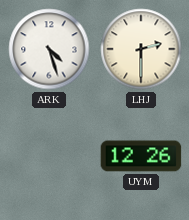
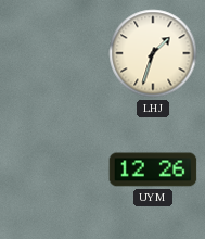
ARK: 4:27 -> none (49, 49)
LHJ: 2:30 -> 1:33 (153, 53)
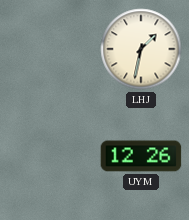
LHJ: 1:33 -> 1:32 (141, 49)
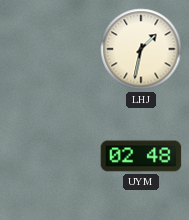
UYM: 12:26 -> 02:48 (141, 156)
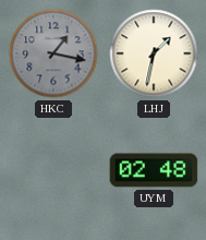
HKC: none -> 1:17 (53, 53)
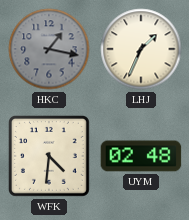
LHJ: 1:32 -> 1:34 (141, 49)
WFK: none -> 4:31 (49, 156)
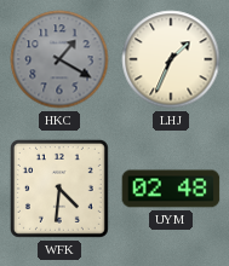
HKC: 1:17 -> 1:20 (59, 59)
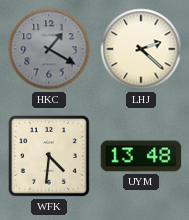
LHJ: 1:34 -> 2:22 (141, 49)
UYM: 02:48 -> 13:48 (141, 156)
